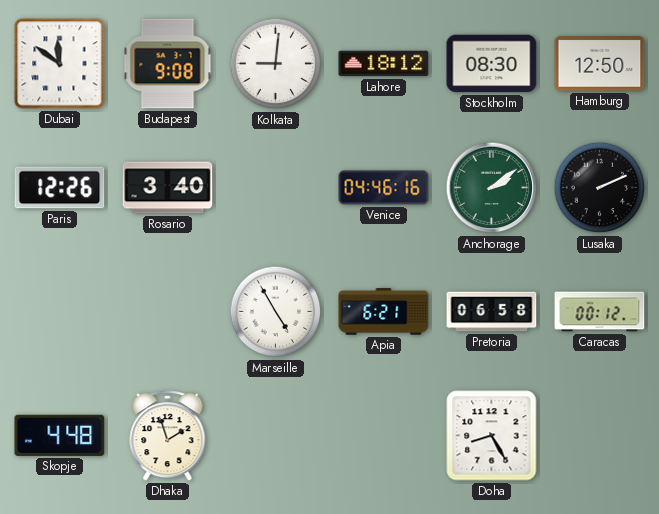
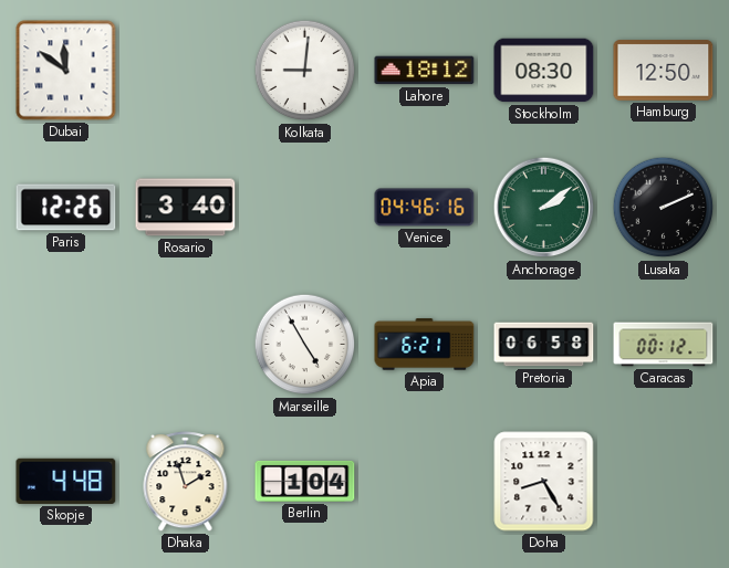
Budapest: 9:08 -> none (168, 64)
Berlin: none -> 1:04 (305, 481)
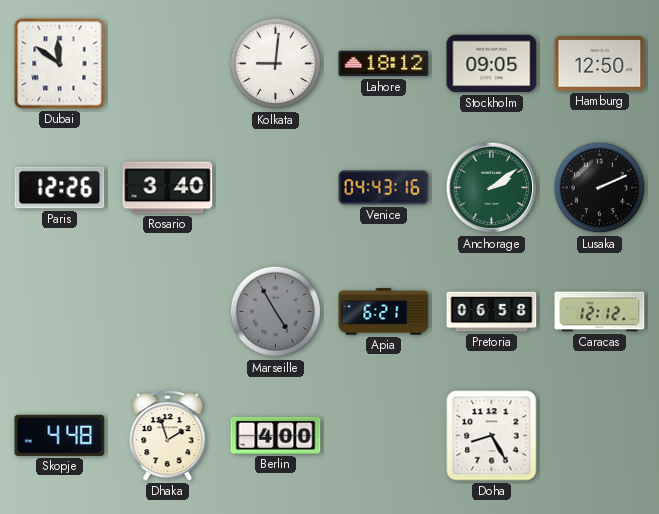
Stockholm: 08:30 -> 09:05 (492, 64)
Venice: 04:46 -> 04:43 (384, 188)
Marseille dial: white -> grey (276, 312)
Caracas: 00:12 -> 12:12 (600, 312)
Berlin: 1:04 -> 4:00 (276, 435)
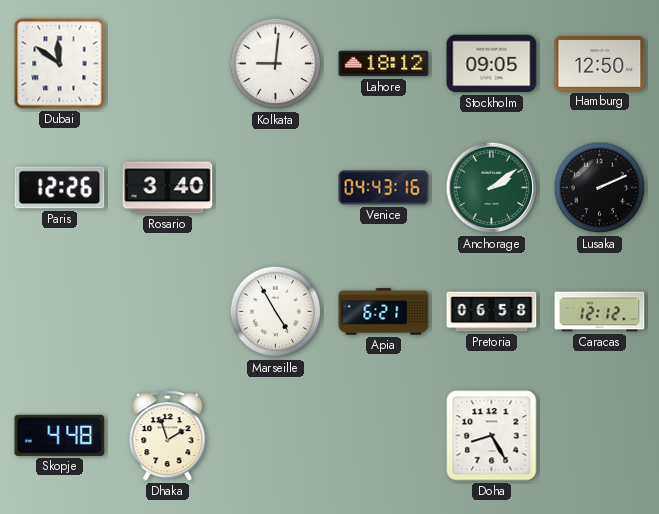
Marseille dial: grey -> white (276, 312)
Berlin: 4:00 -> none (276, 435)
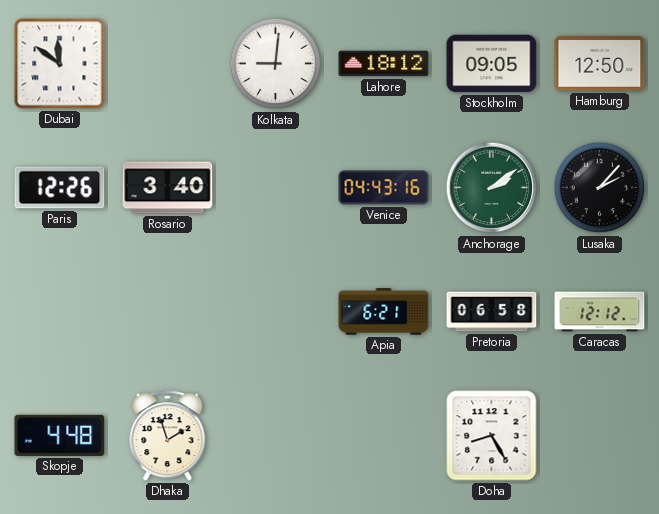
Lusaka: 2:11 -> 2:07 (600, 188)
Marseille: 4:55 -> none (276, 312)
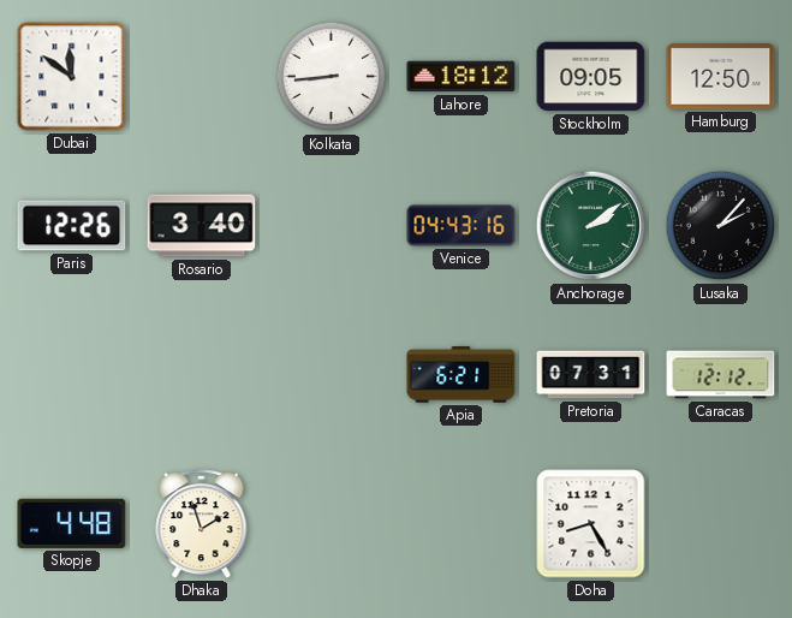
Kolkata: 9:01 -> 8:44 (332, 77)
Pretoria: 06:58 -> 07:31 (591, 375)
